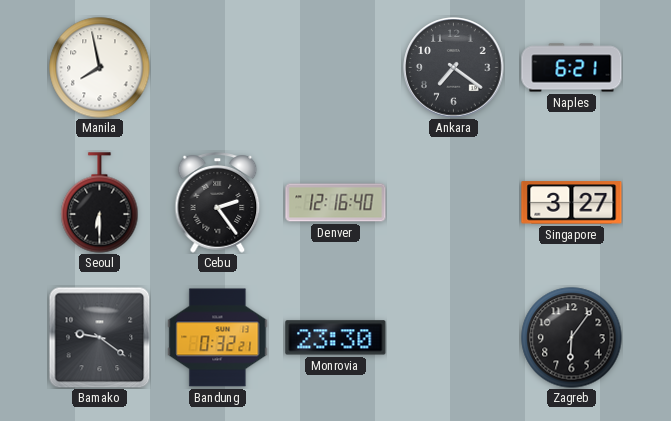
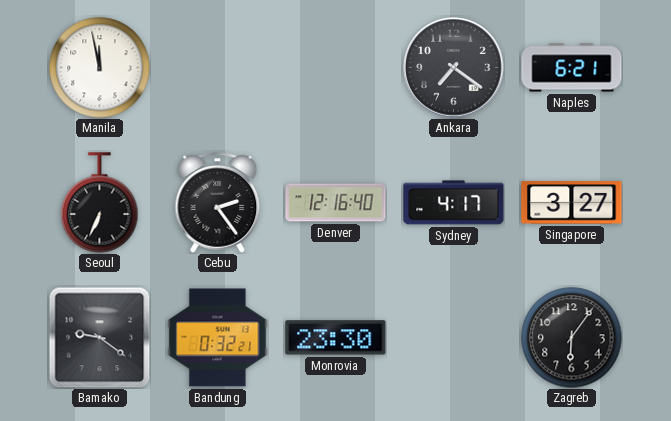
Manila: 7:58 -> 11:58 (100, 68)
Seoul: 6:30 -> 6:34 (100, 203)
Sydney: none -> 4:17 (454, 203)
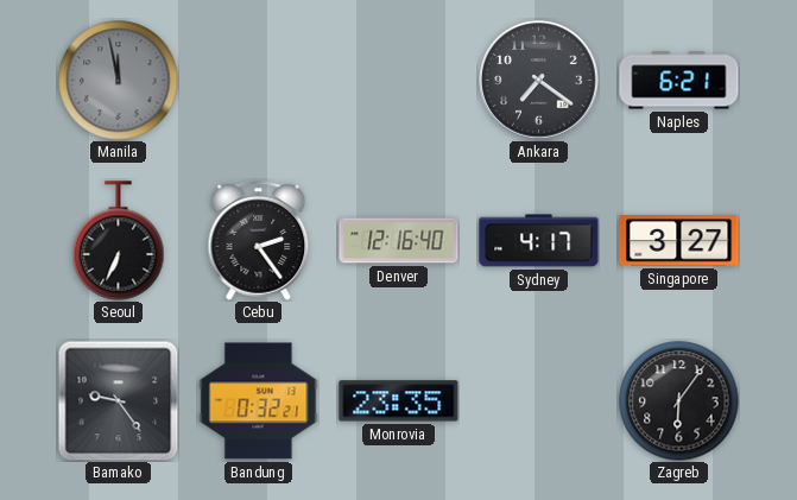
Manila dial: white -> grey (119, 81)
Bamako: 9:21 -> 9:24 (118, 400)
Monrovia: 23:30 -> 23:35 (399, 401)
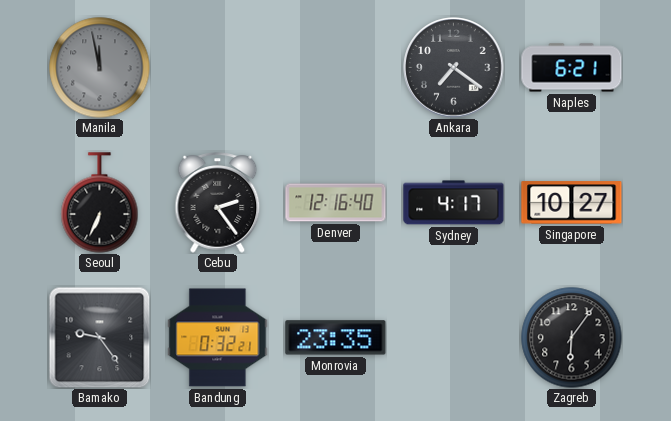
Singapore: 3:27 -> 10:27 (572, 203)
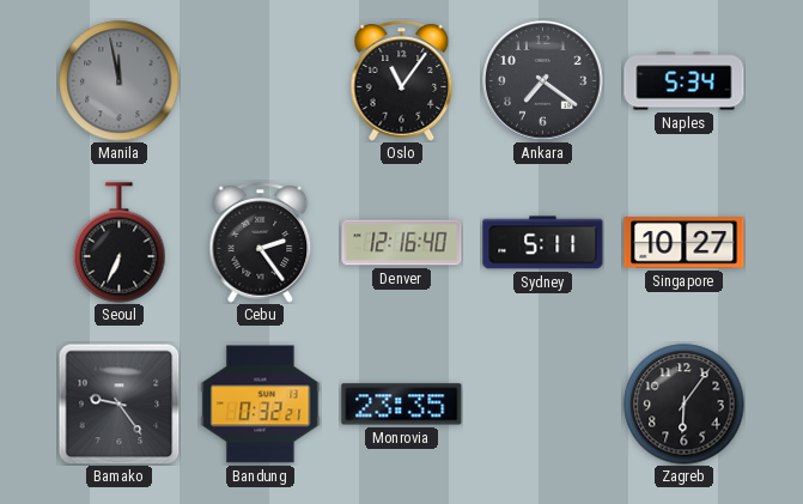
Oslo: none -> 11:06 (402, 81)
Naples: 6:21 -> 5:34 (685, 81)
Sydney: 4:17 -> 5:11 (543, 243)
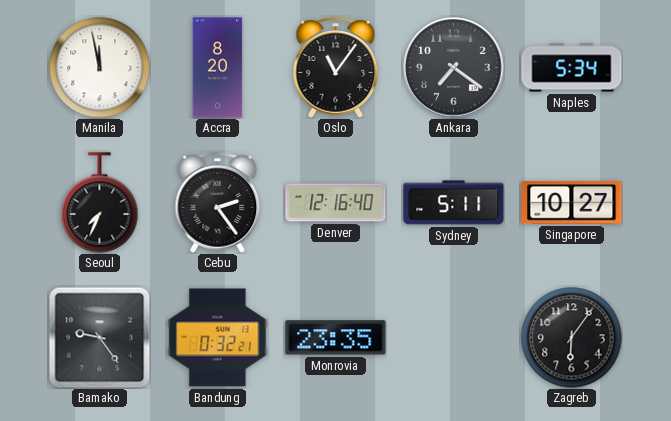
Manila dial: grey -> white (100, 68)
Accra: none -> 8:20 (218, 68)
Seoul: 6:34 -> 7:34 (100, 203)
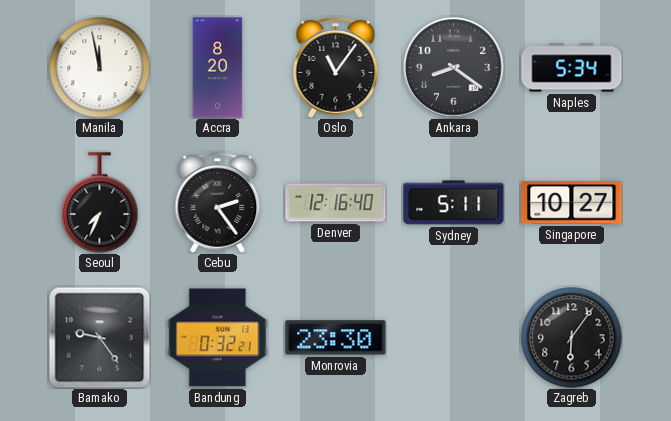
Ankara: 7:21 -> 8:21 (454, 68)
Monrovia: 23:35 -> 23:30 (336, 338)
